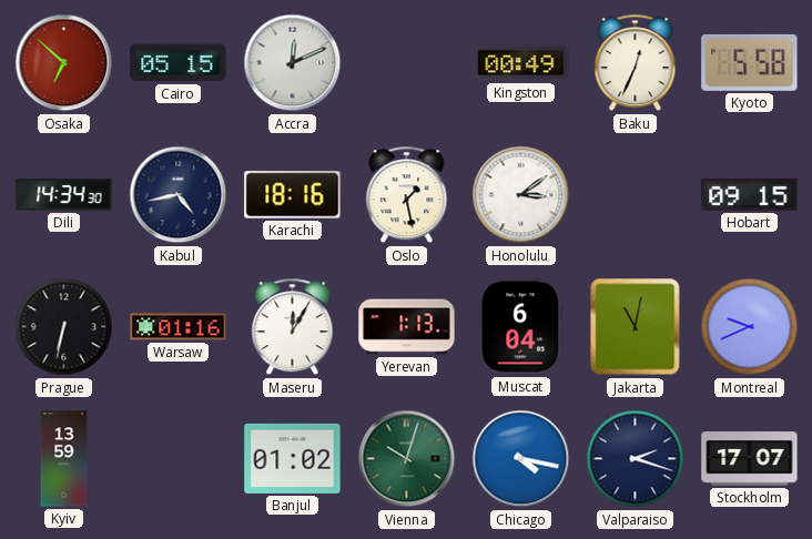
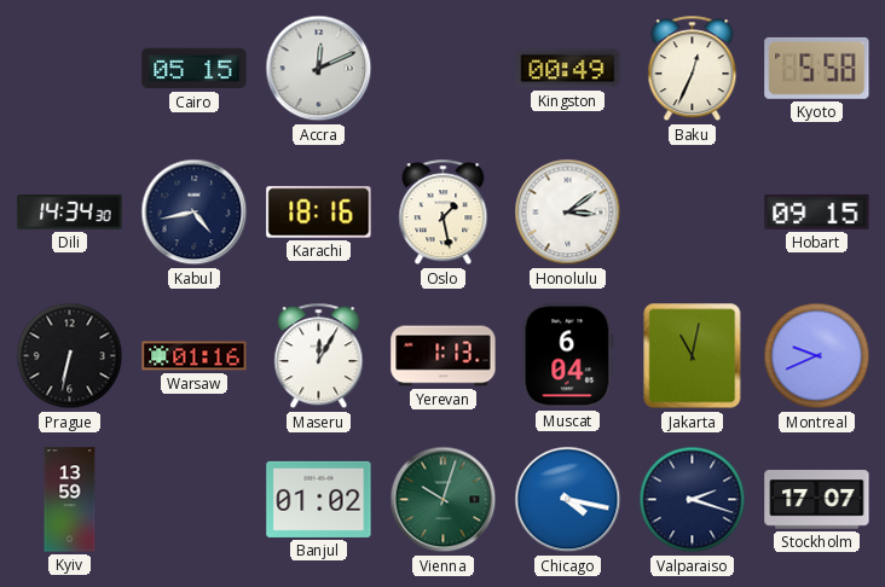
Osaka: 6:52 -> none (64, 63)
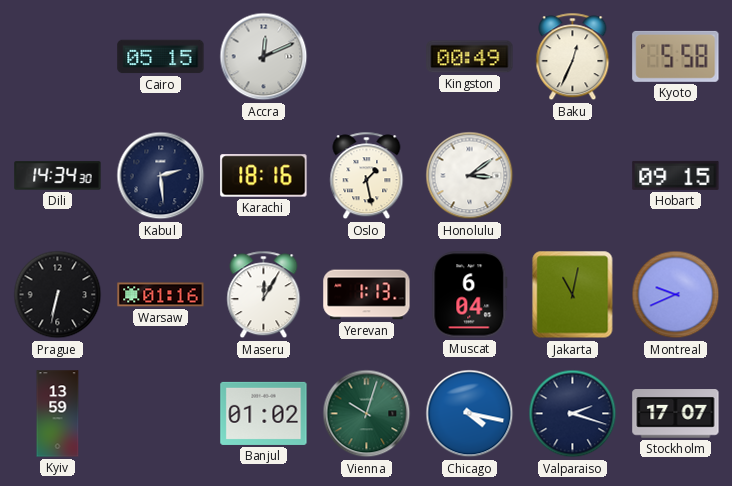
Kabul: 4:43 -> 2:29 (161, 176)
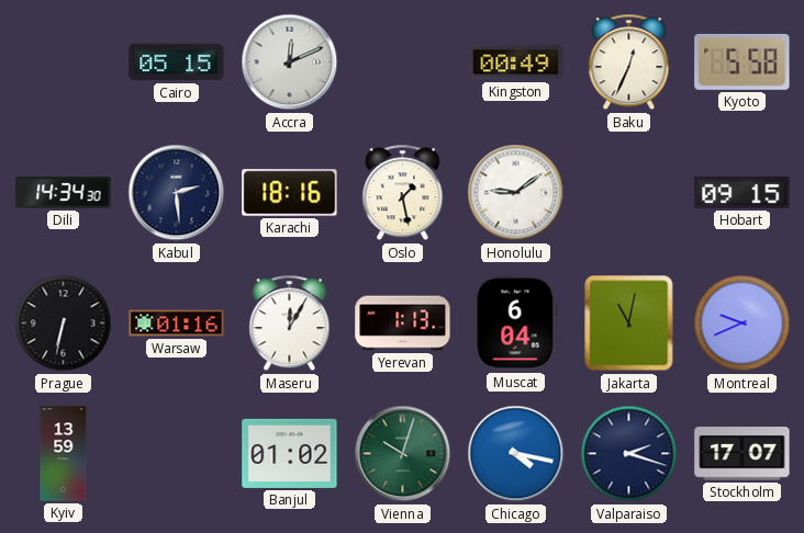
Honolulu: 3:09 -> 9:09 (516, 193)
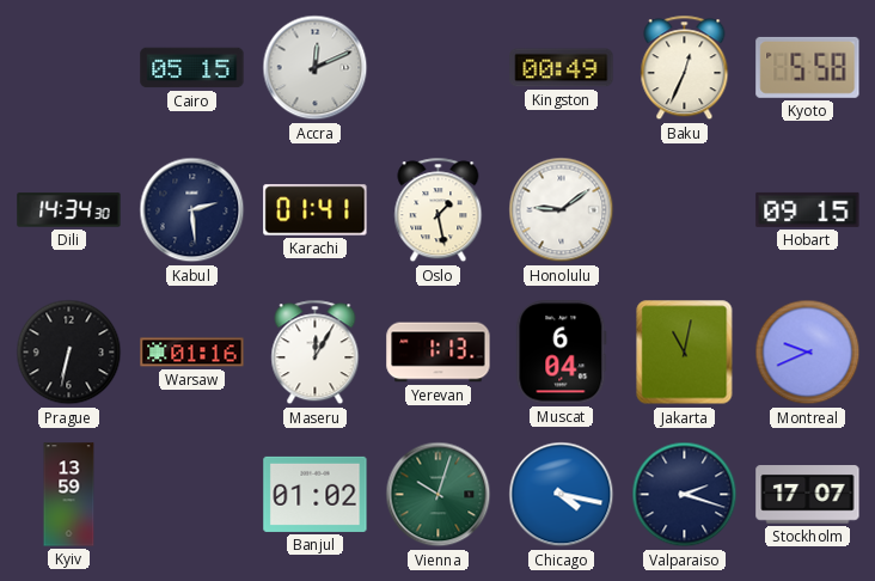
Karachi: 18:16 -> 01:41 (316, 210)
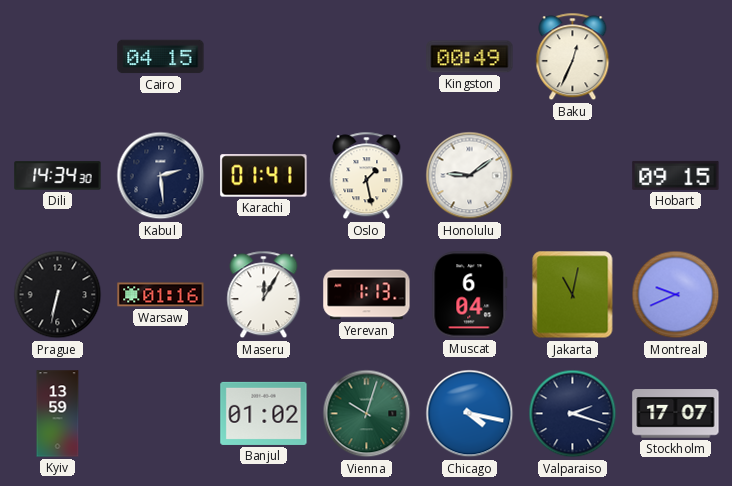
Cairo: 05:15 -> 04:15 (161, 57)
Accra: 12:11 -> none (316, 68)
Kyoto: 5:58 -> none (808, 67)
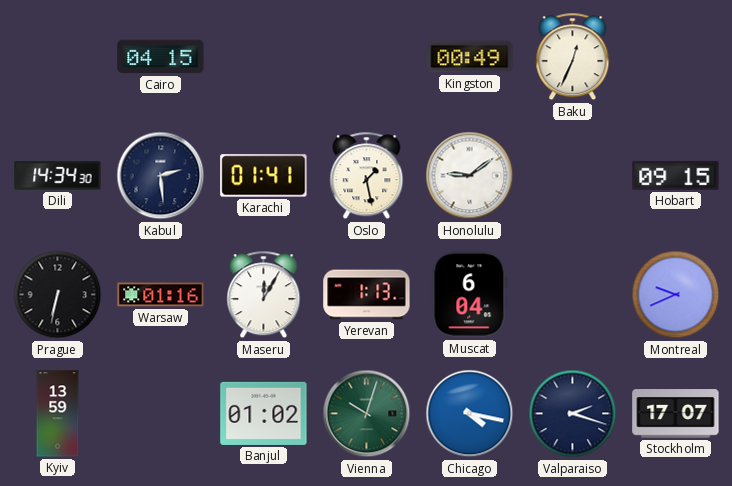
Jakarta: 11:02 -> none (573, 295)
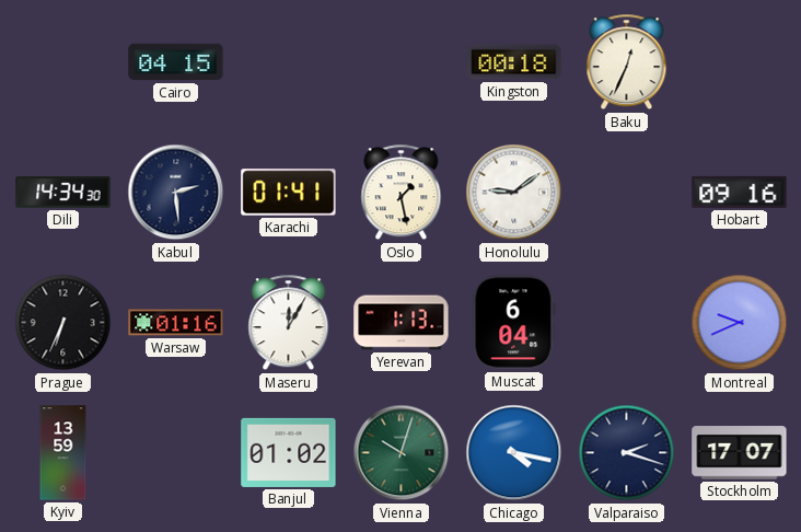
Kingston: 00:49 -> 00:18 (514, 62)
Hobart: 09:15 -> 09:16 (740, 192)
Prague: 6:32 -> 6:34 (63, 323)
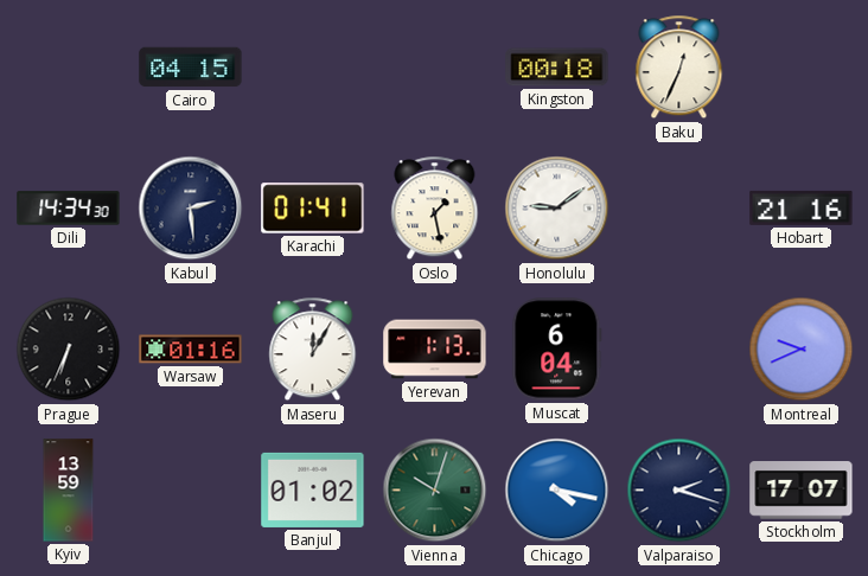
Hobart: 09:16 -> 21:16 (802, 207)
